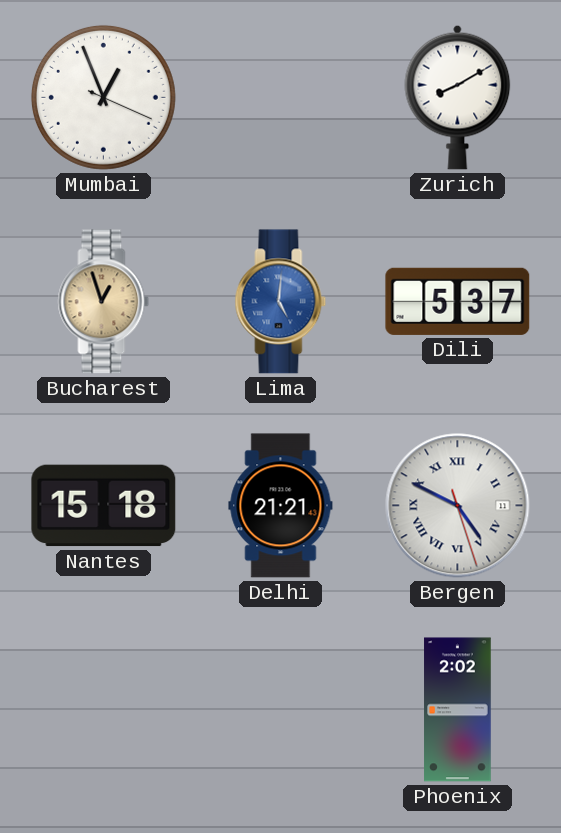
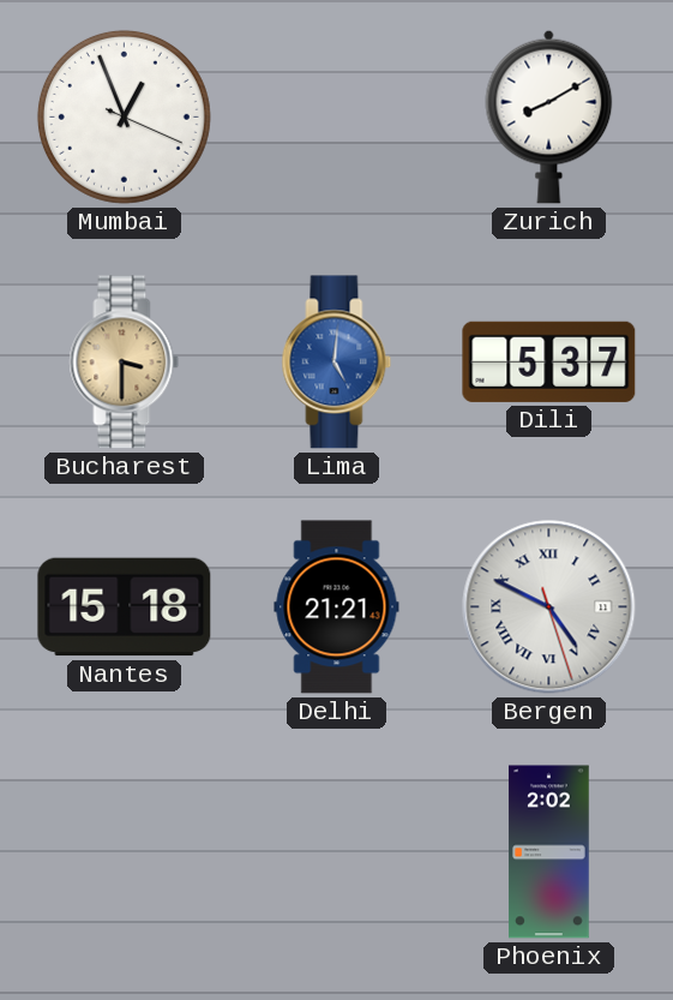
Bucharest: 12:57 -> 3:30 (125, 363)
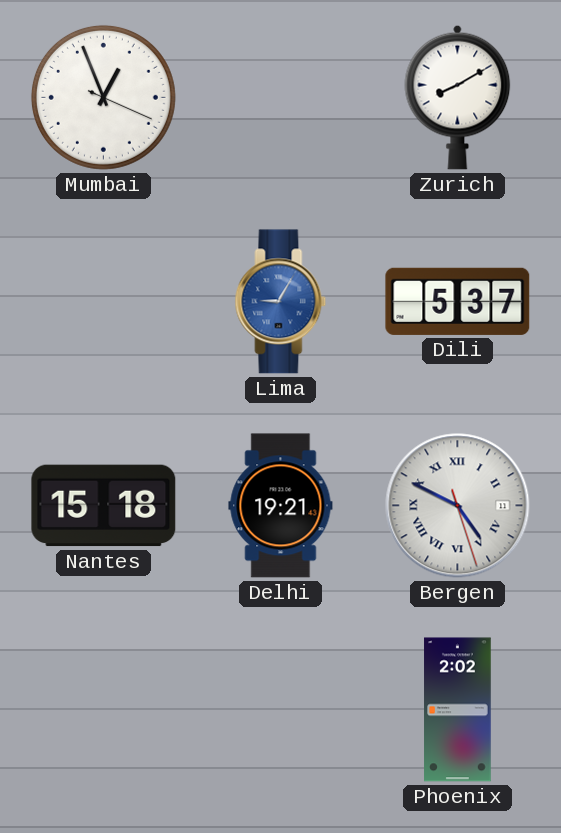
Bucharest: 3:30 -> none (125, 363)
Lima: 5:01 -> 9:05 (281, 302)
Delhi: 21:21 -> 19:21 (281, 506)
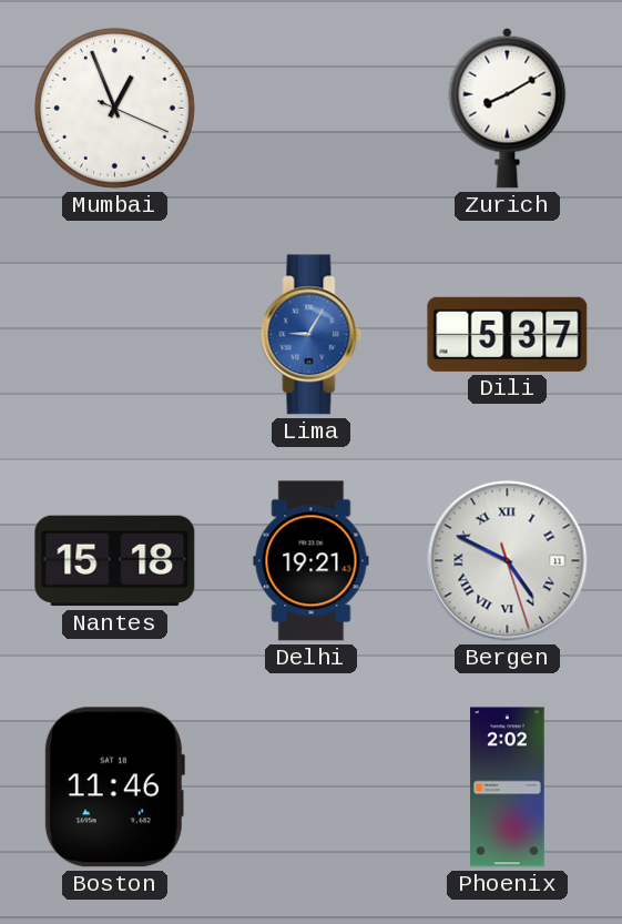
Boston: none -> 11:46 (114, 788)
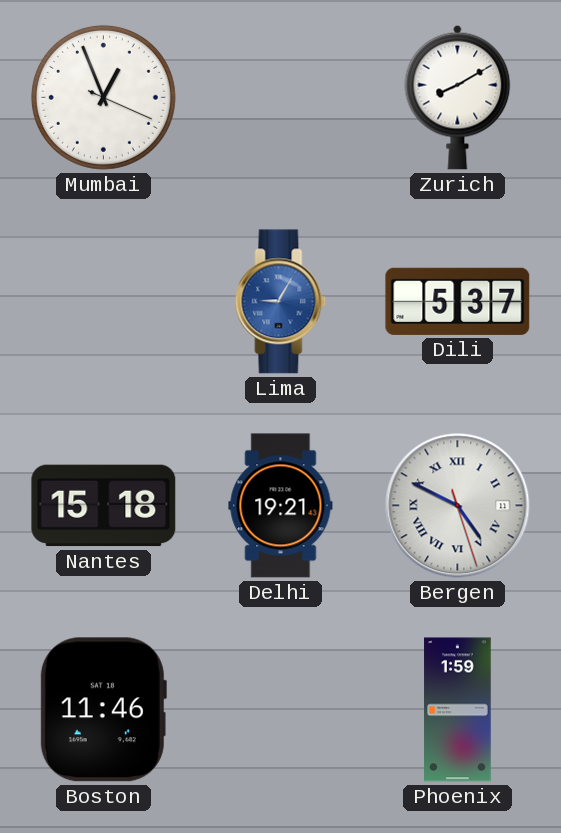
Phoenix: 2:02 -> 1:59 (458, 710)
